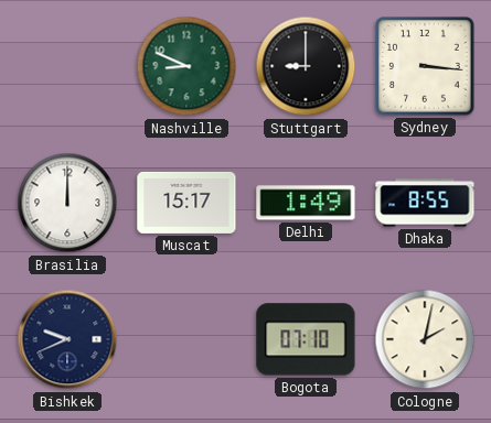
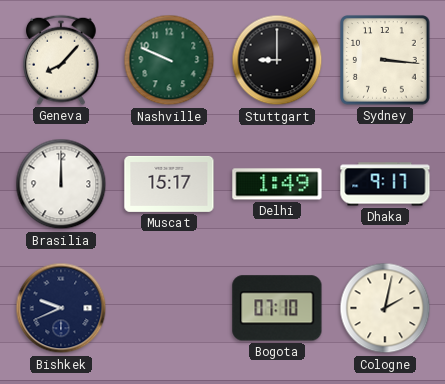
Geneva: none -> 8:07 (62, 60)
Nashville: 8:49 -> 9:49 (169, 60)
Dhaka: 8:55 -> 9:17 (385, 184)
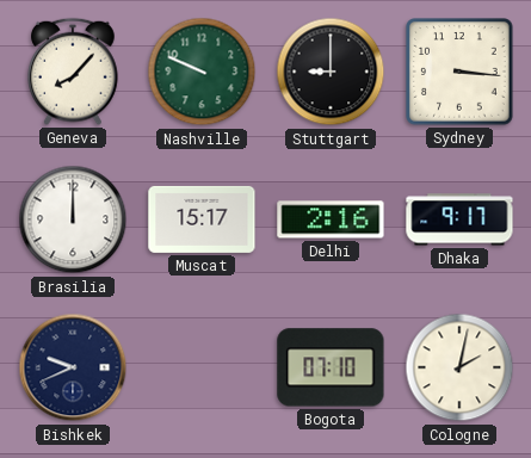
Delhi: 1:49 -> 2:16 (331, 219)
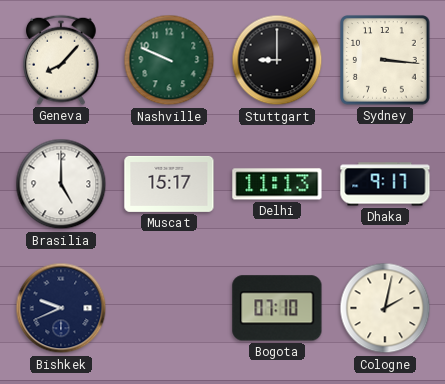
Brasilia: 12:00 -> 5:00 (61, 184)
Delhi: 2:16 -> 11:13 (277, 184)
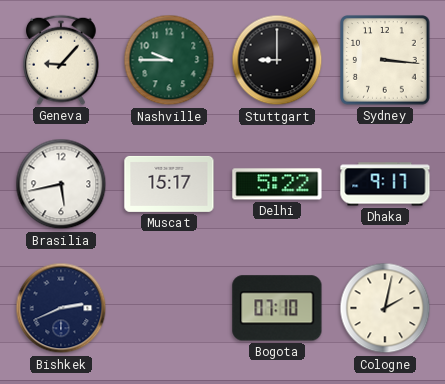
Geneva: 8:07 -> 9:07 (62, 60)
Nashville: 9:49 -> 9:45 (169, 60)
Brasilia: 5:00 -> 5:43 (61, 184)
Delhi: 11:13 -> 5:22 (277, 184)
Bishkek: 9:41 -> 2:41 (61, 308)
